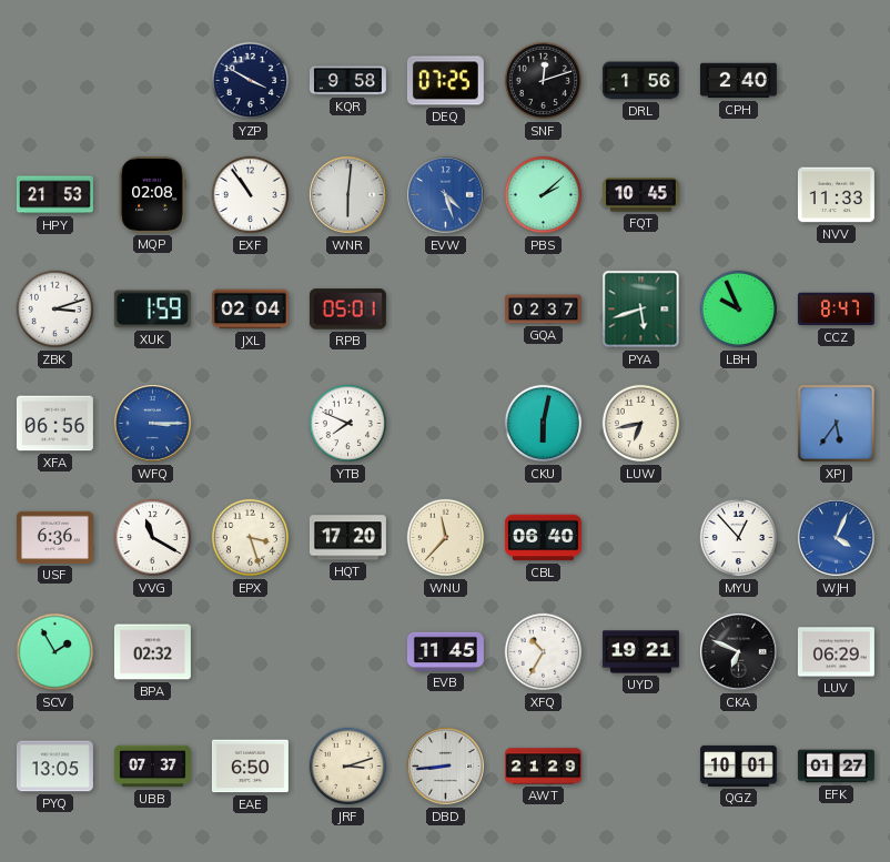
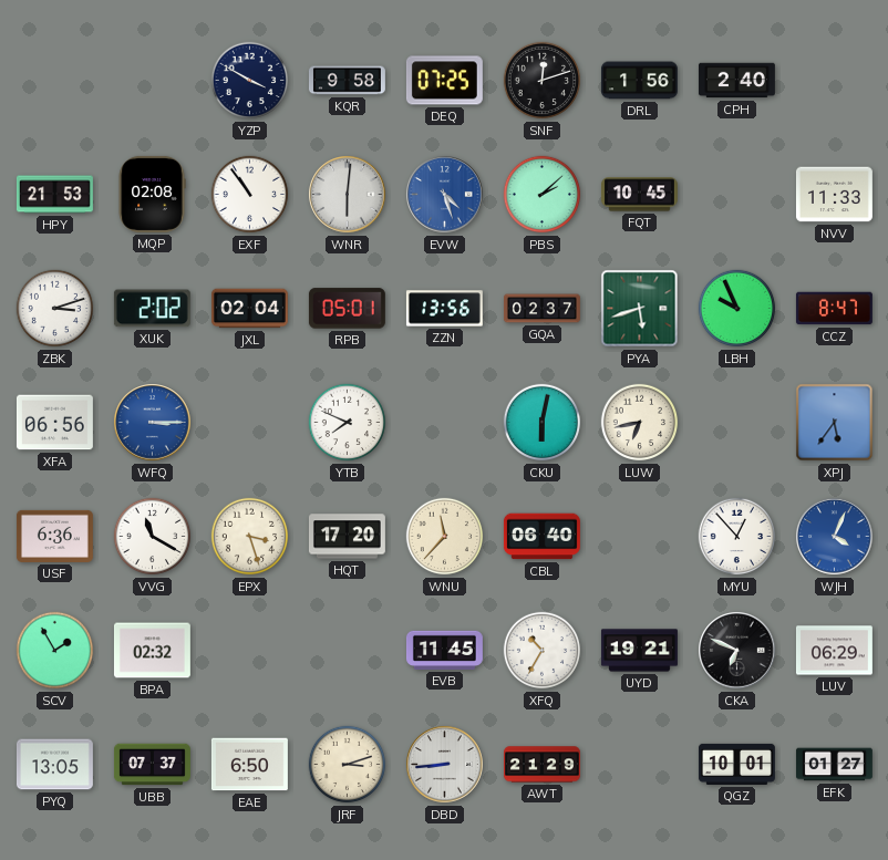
XUK: 1:59 -> 2:02 (152, 309)
ZZN: none -> 13:56 (444, 309)
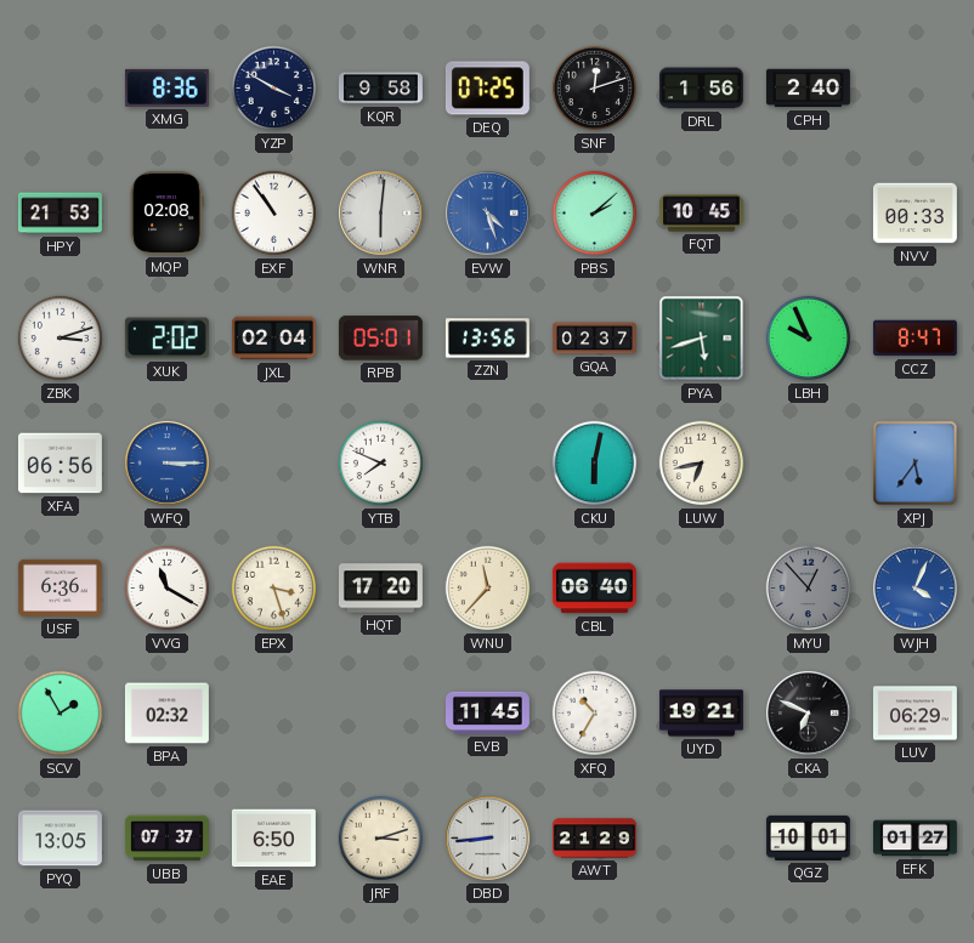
XMG: none -> 8:36 (166, 87)
NVV: 11:33 -> 00:33 (914, 214)
MYU dial: white -> grey (809, 589)
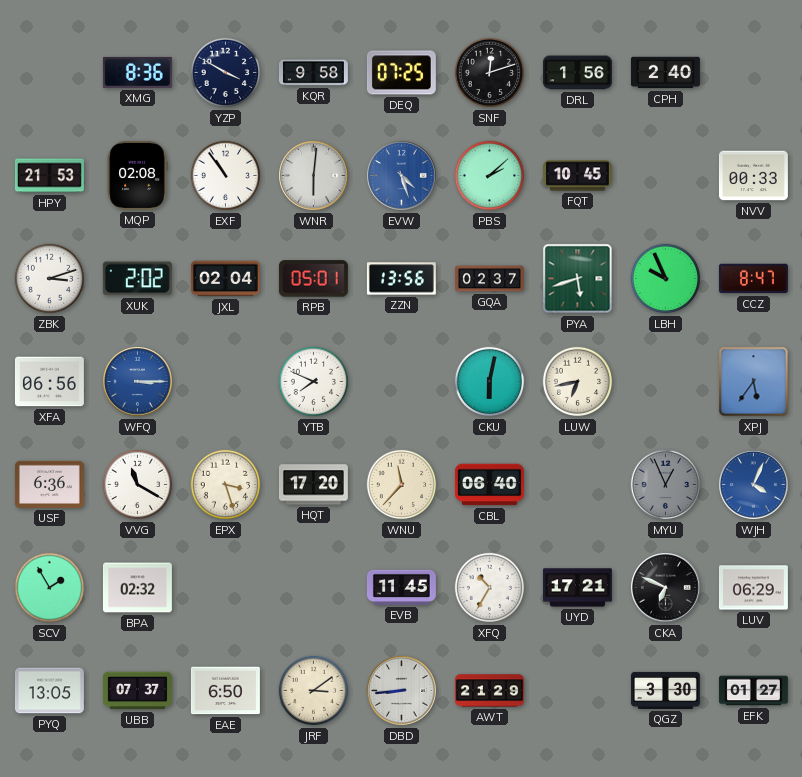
MYU: 12:53 -> 12:56 (666, 485)
UYD: 19:21 -> 17:21 (577, 588)
JRF: 3:12 -> 3:09 (314, 691)
QGZ: 10:01 -> 3:30 (665, 690)
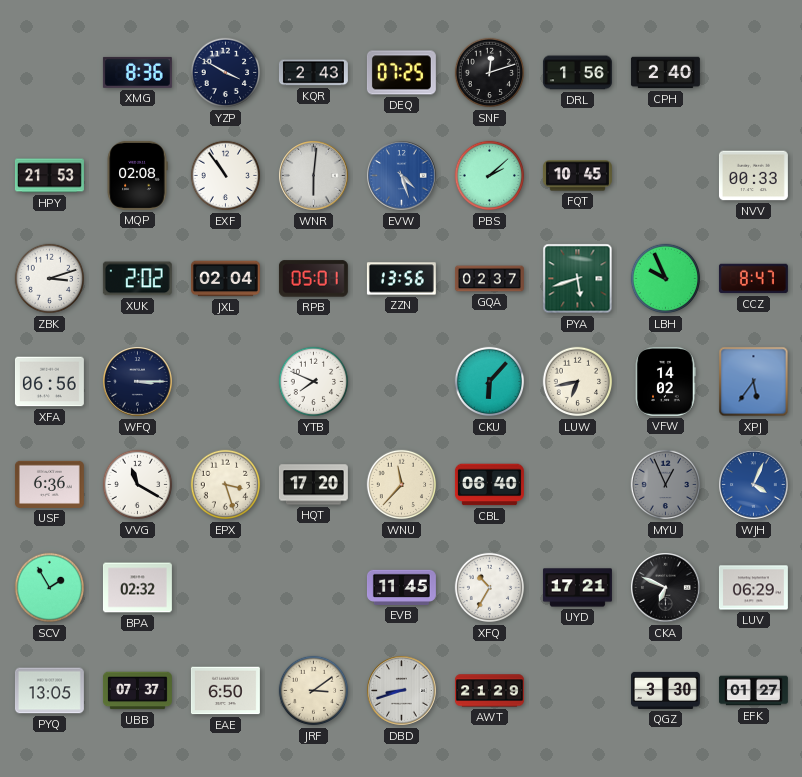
KQR: 9:58 -> 2:43 (313, 73)
WFQ dial: blue -> navy (138, 382)
CKU: 6:02 -> 6:07 (490, 382)
VFW: none -> 14:02 (665, 381)
DBD: 8:44 -> 8:42 (402, 691)
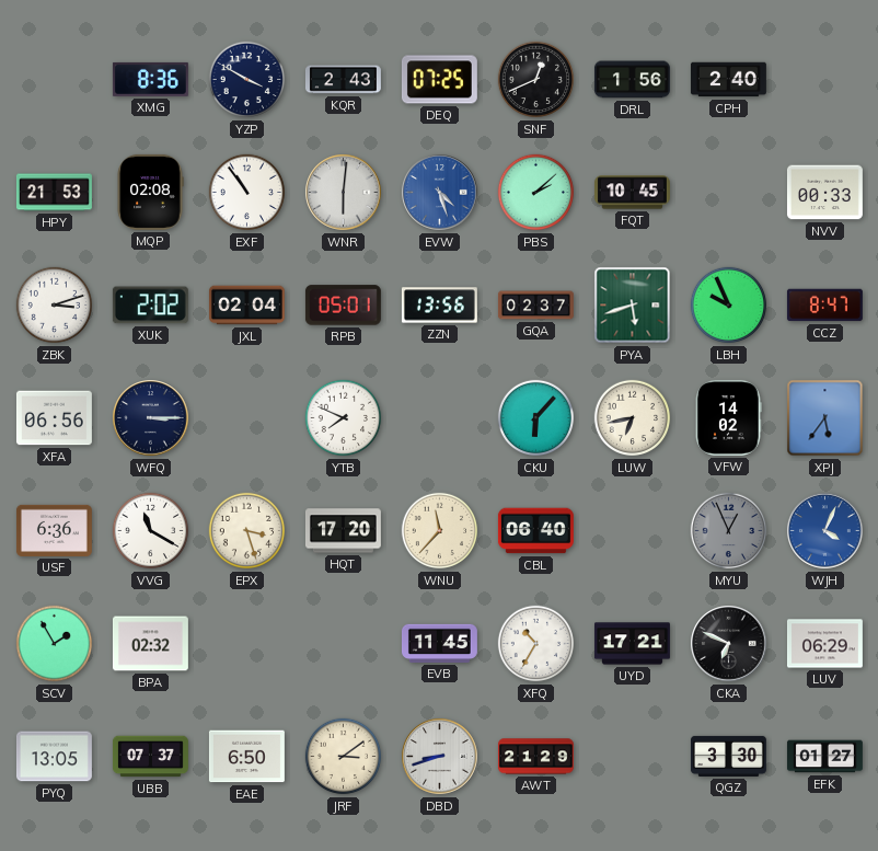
SNF: 12:12 -> 12:41 (536, 80)
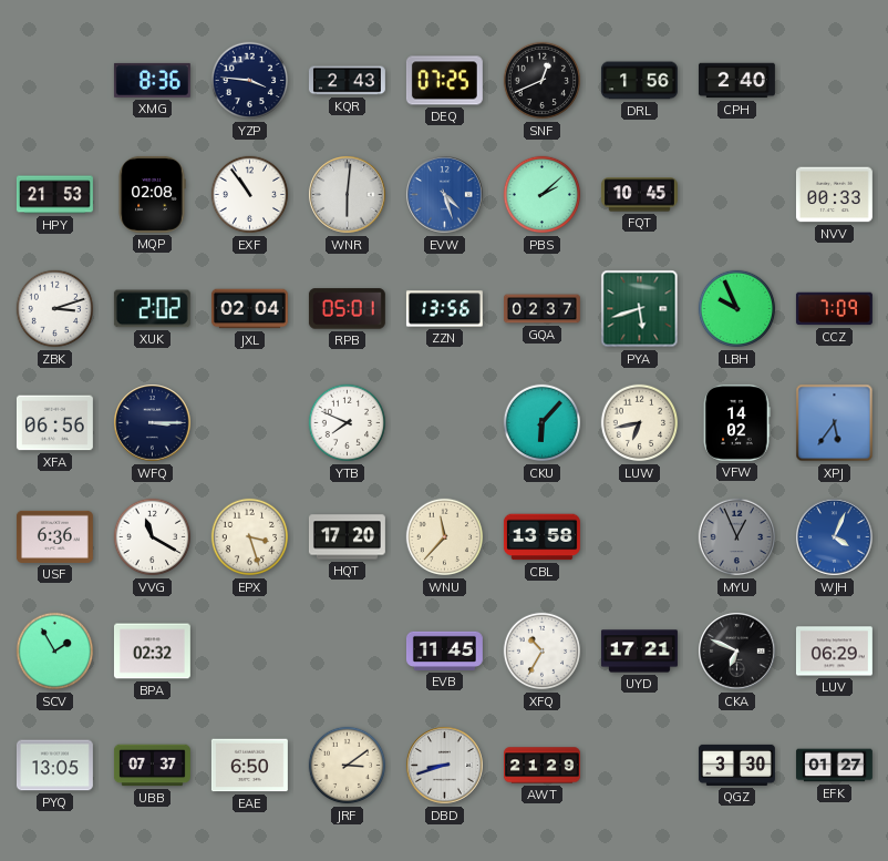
YZP: 3:50 -> 3:46 (250, 81)
CCZ: 8:47 -> 7:09 (834, 309)
CBL: 06:40 -> 13:58 (541, 537)
